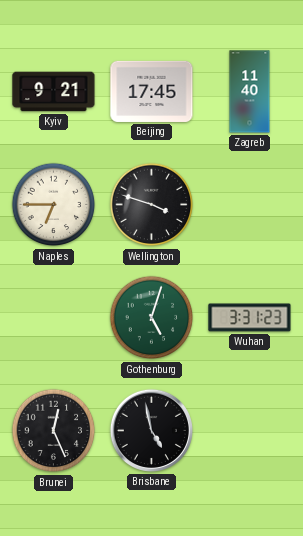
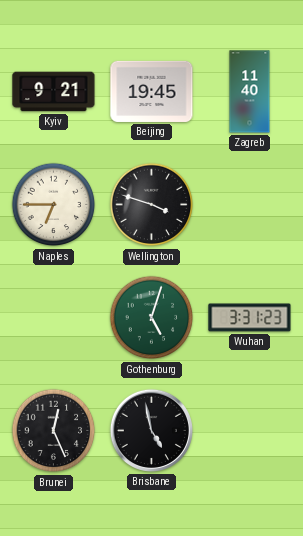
Beijing: 17:45 -> 19:45 (152, 91)
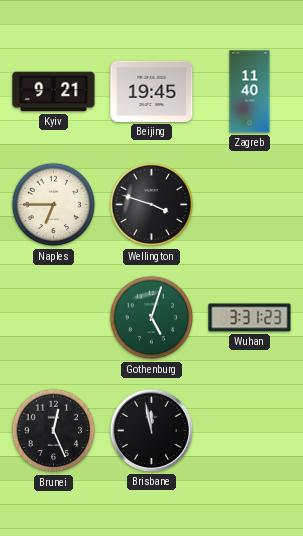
Brisbane: 4:58 -> 11:58 (151, 430)
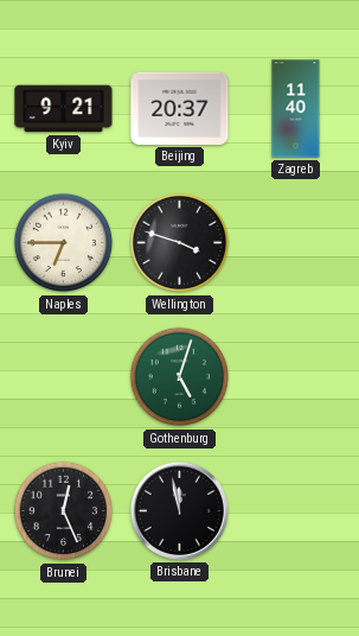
Beijing: 19:45 -> 20:37 (180, 108)
Wuhan: 3:31 -> none (250, 318)
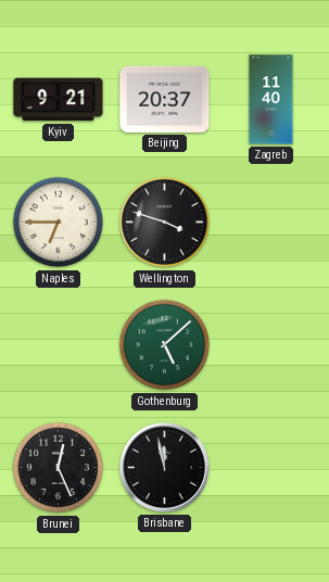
Gothenburg: 5:03 -> 5:08 (165, 345)
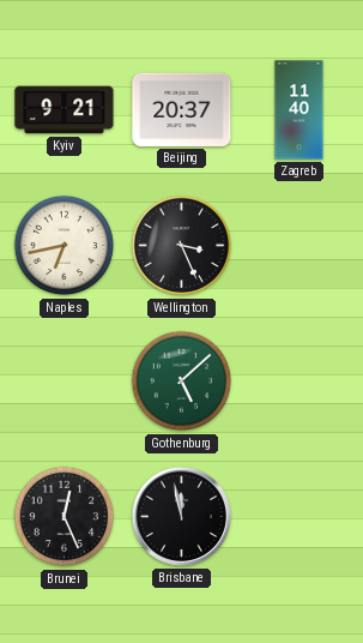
Naples: 6:45 -> 6:43 (65, 246)
Wellington: 3:48 -> 3:26 (182, 246)
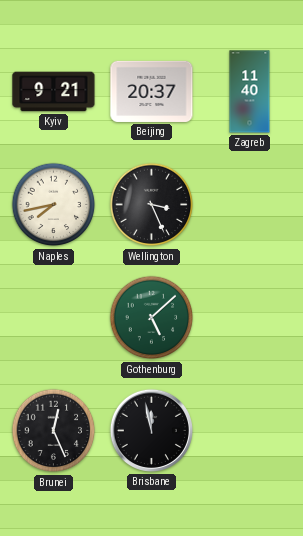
Naples: 6:43 -> 7:43 (54, 205)
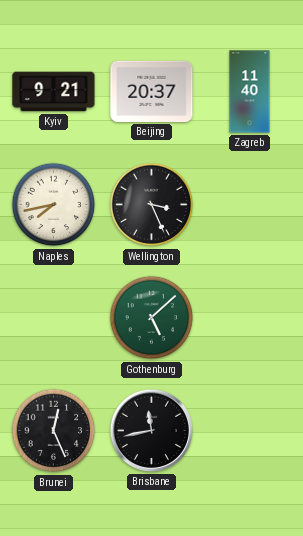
Brisbane: 11:58 -> 11:43 (151, 430)
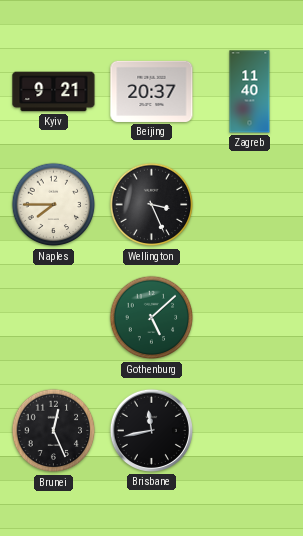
Naples: 7:43 -> 7:45 (54, 205)
